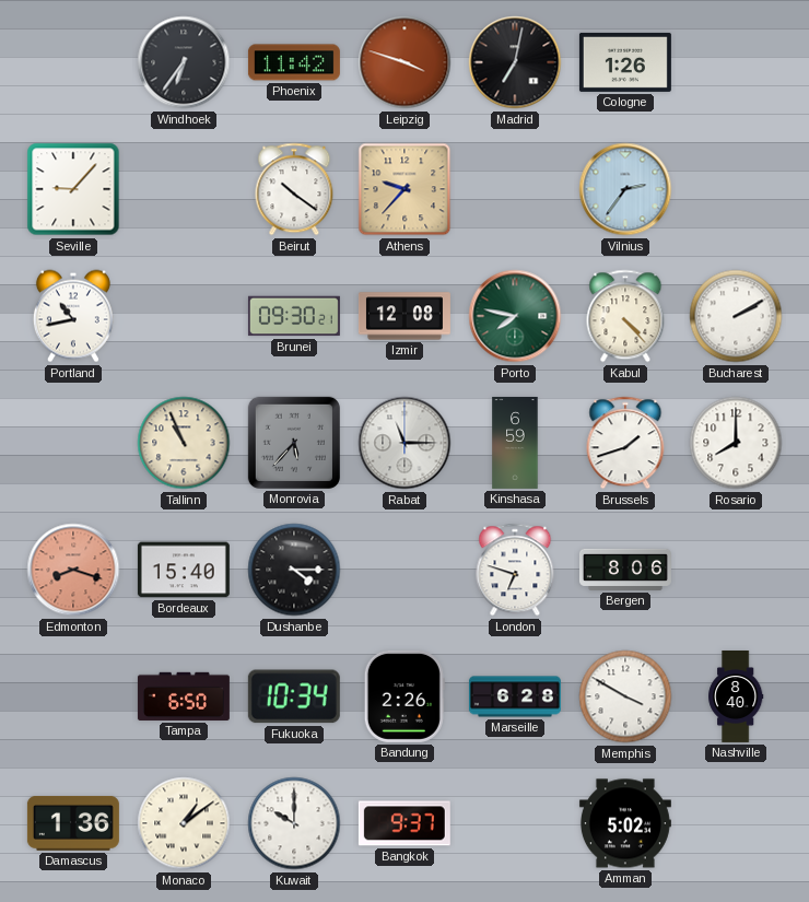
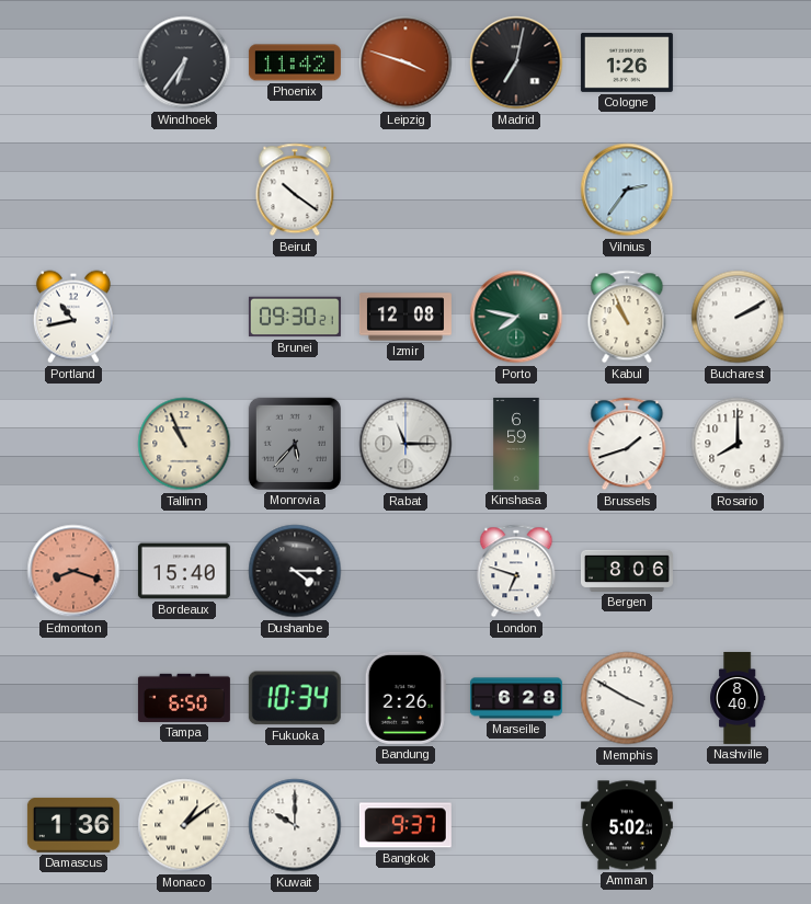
Seville: 9:07 -> none (73, 189)
Athens: 9:37 -> none (404, 189)
Kabul: 4:23 -> 10:56 (627, 317)
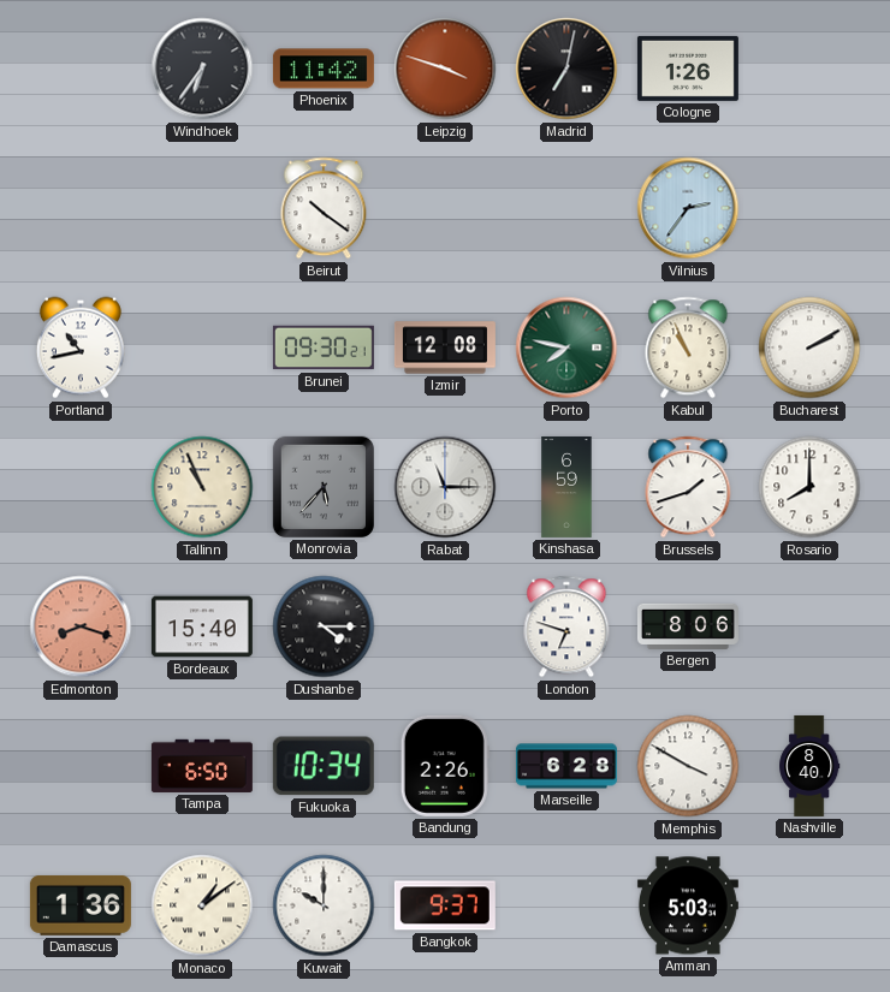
Amman: 5:02 -> 5:03 (688, 905)
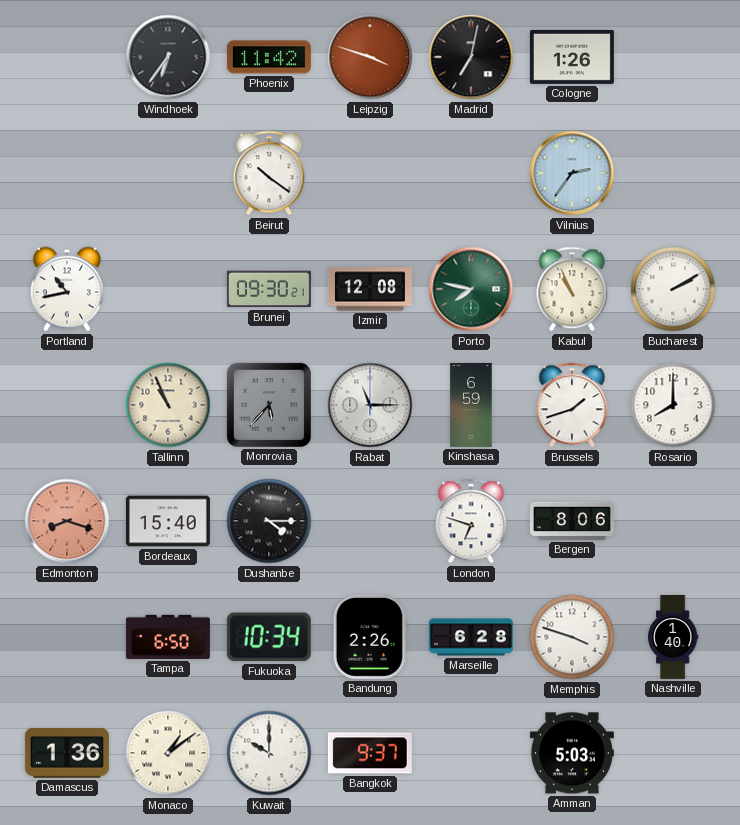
Memphis: 3:50 -> 3:48 (572, 637)
Nashville: 8:40 -> 1:40 (673, 637)
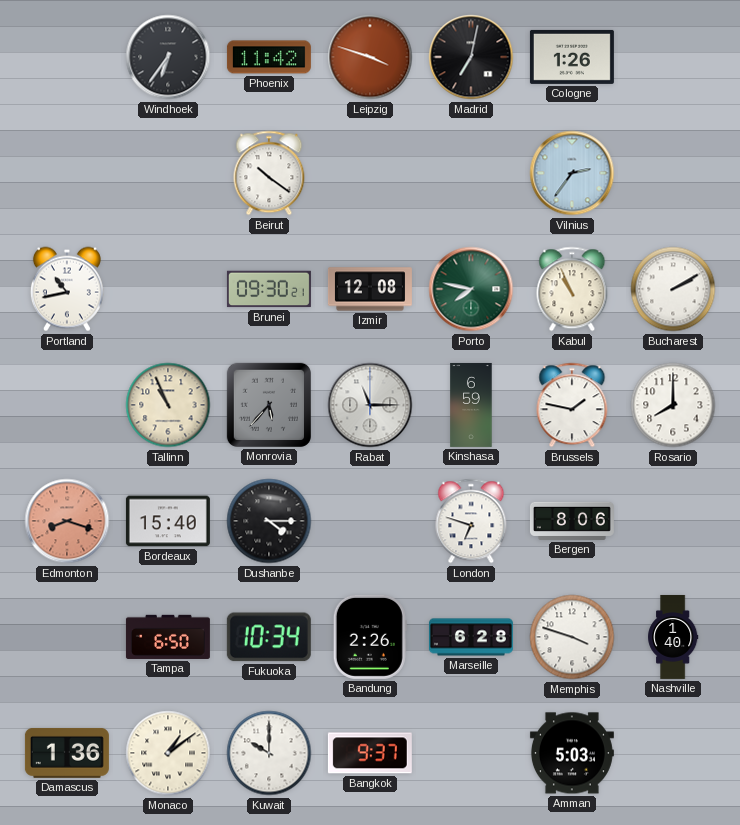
Brussels: 1:42 -> 1:47 (572, 405)
